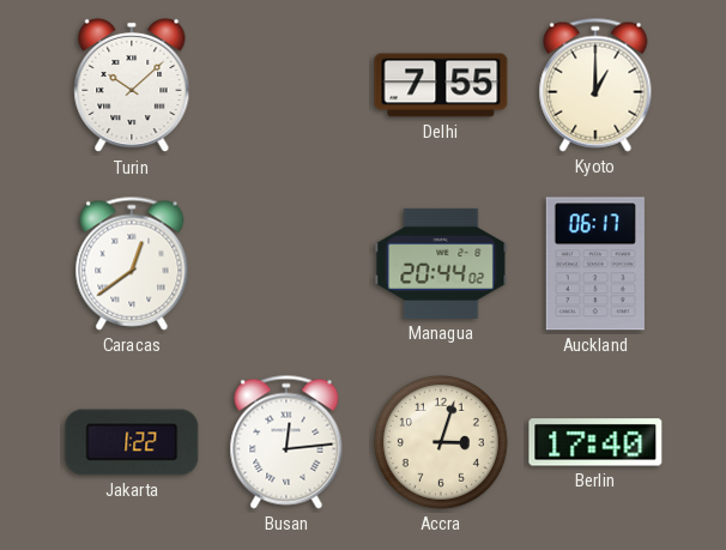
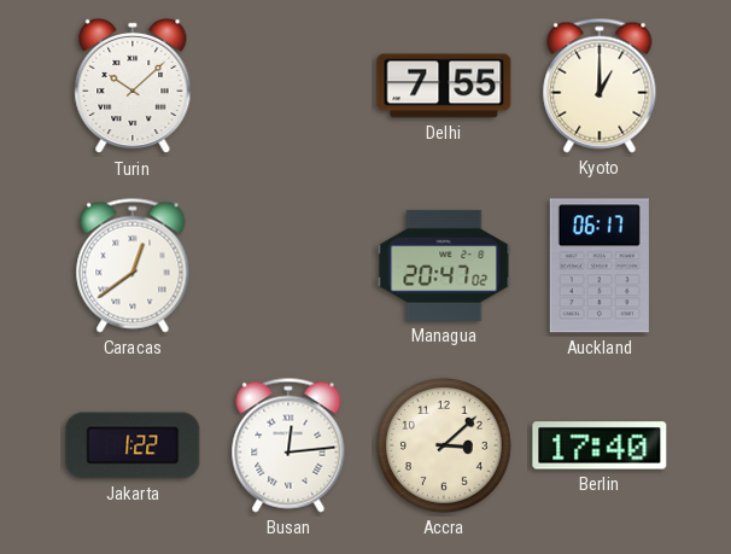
Managua: 20:44 -> 20:47 (444, 266)
Accra: 3:03 -> 3:08 (444, 445)
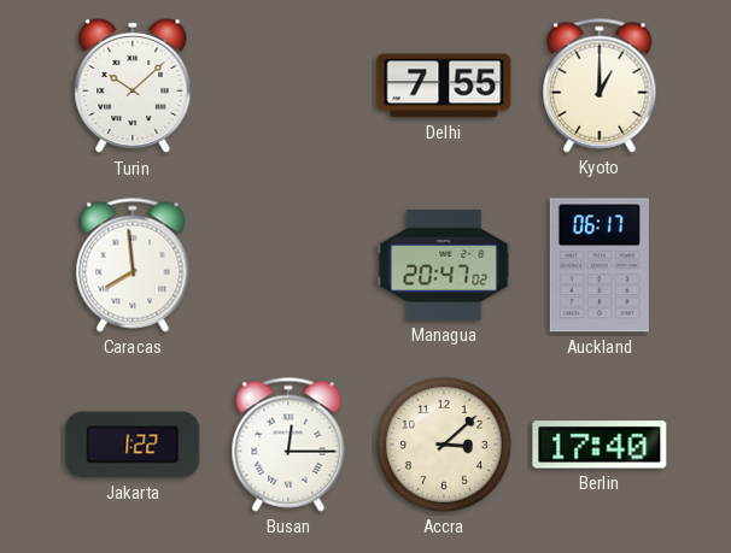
Caracas: 12:39 -> 7:59 (133, 265)
Busan: 12:14 -> 12:15 (288, 445)
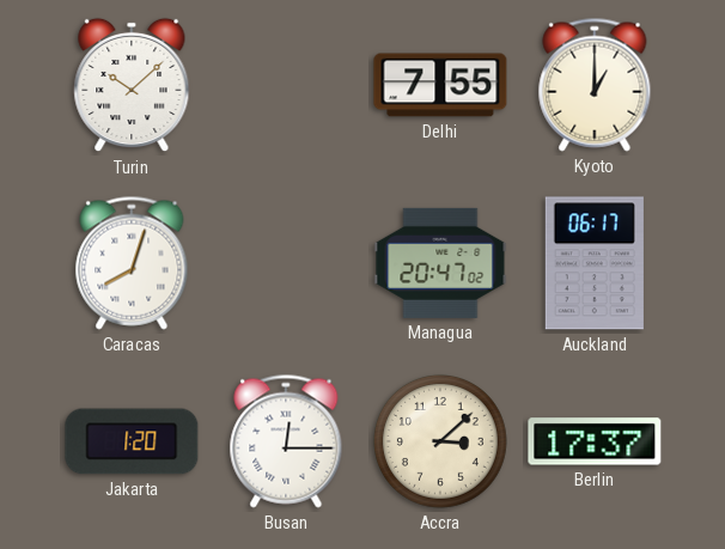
Caracas: 7:59 -> 8:03 (132, 263)
Jakarta: 1:22 -> 1:20 (132, 441)
Berlin: 17:40 -> 17:37 (595, 441)
